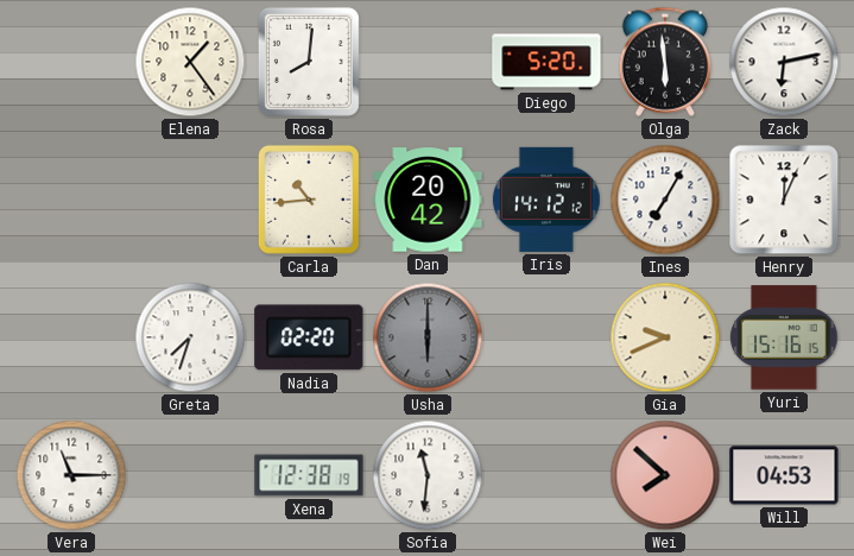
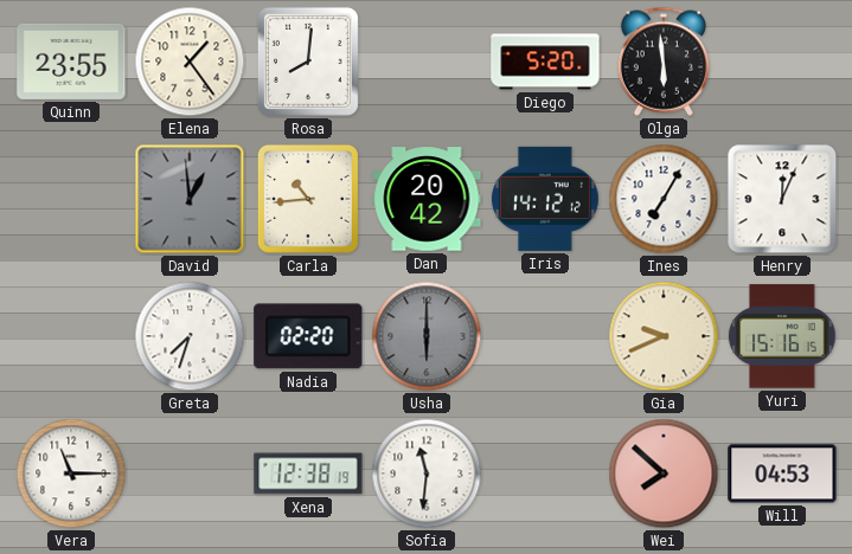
Quinn: none -> 23:55 (71, 62)
Zack: 6:13 -> none (784, 62)
David: none -> 12:59 (190, 199)
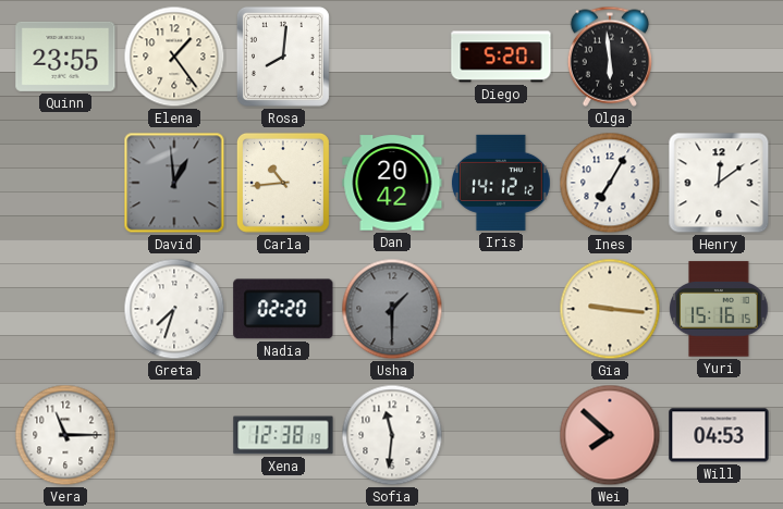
Henry: 12:04 -> 12:09 (719, 183)
Usha: 6:00 -> 1:30 (392, 309)
Gia: 9:41 -> 9:16 (610, 309)
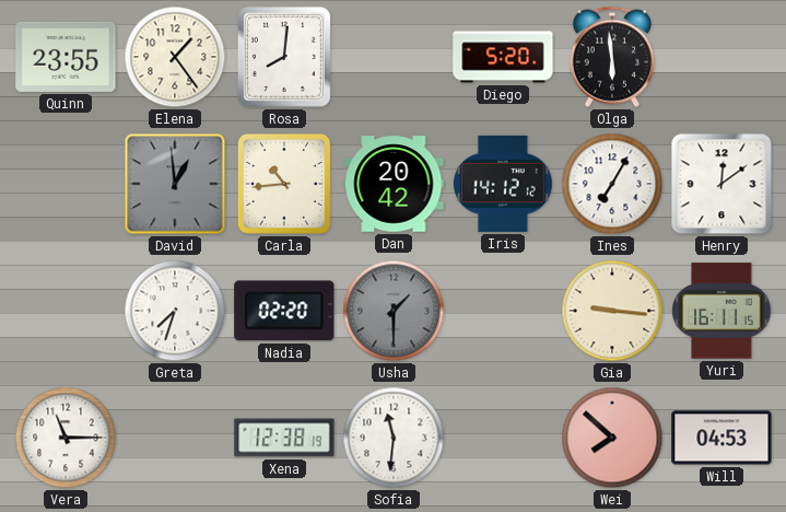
Yuri: 15:16 -> 16:11 (722, 311)
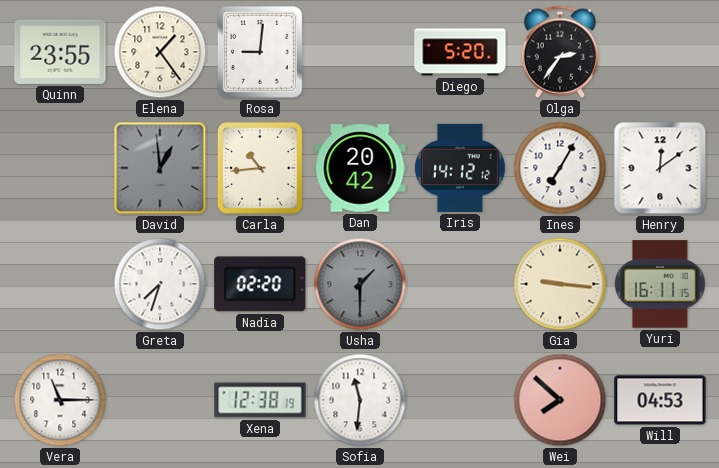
Rosa: 8:01 -> 9:01 (260, 52)
Olga: 5:59 -> 2:36 (559, 52)
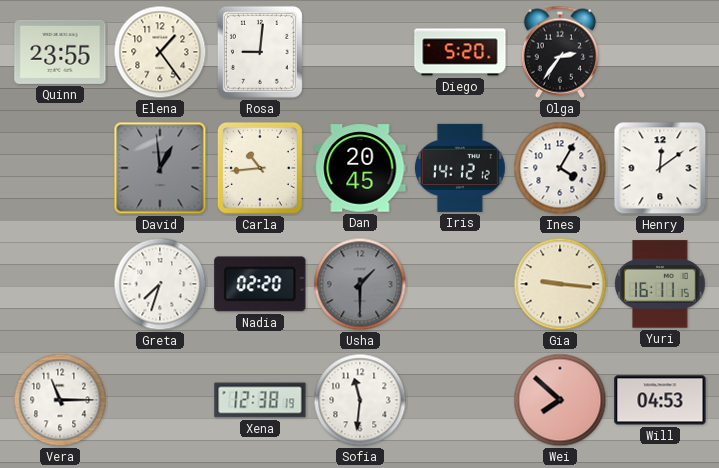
Dan: 20:42 -> 20:45 (360, 168)
Ines: 7:05 -> 4:05 (560, 168)
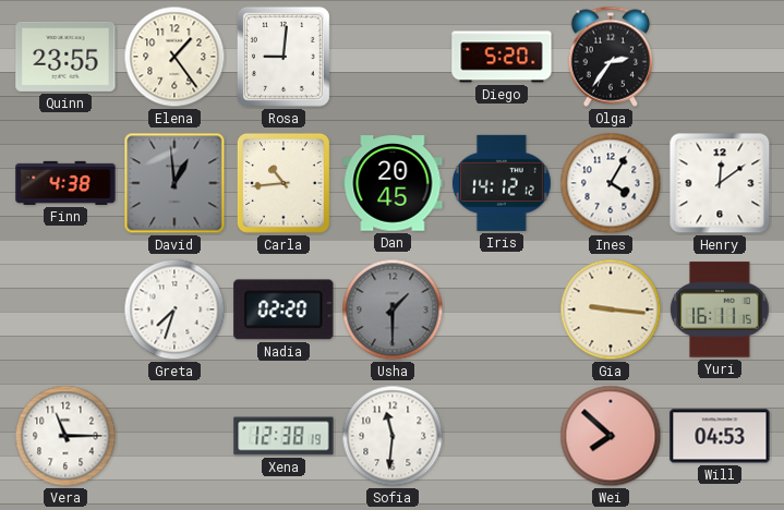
Finn: none -> 4:38 (65, 183)
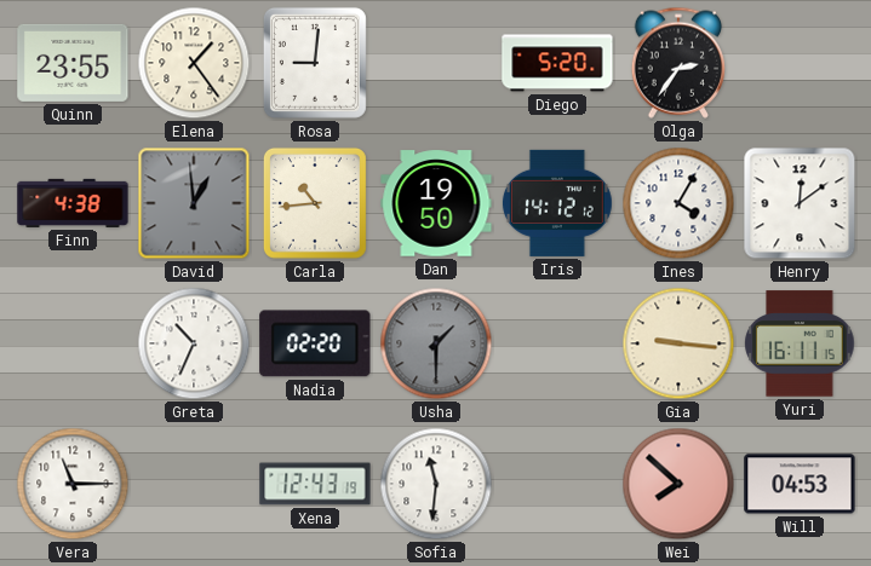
Dan: 20:45 -> 19:50 (436, 203)
Greta: 7:33 -> 10:34 (194, 343)
Xena: 12:38 -> 12:43 (315, 484)
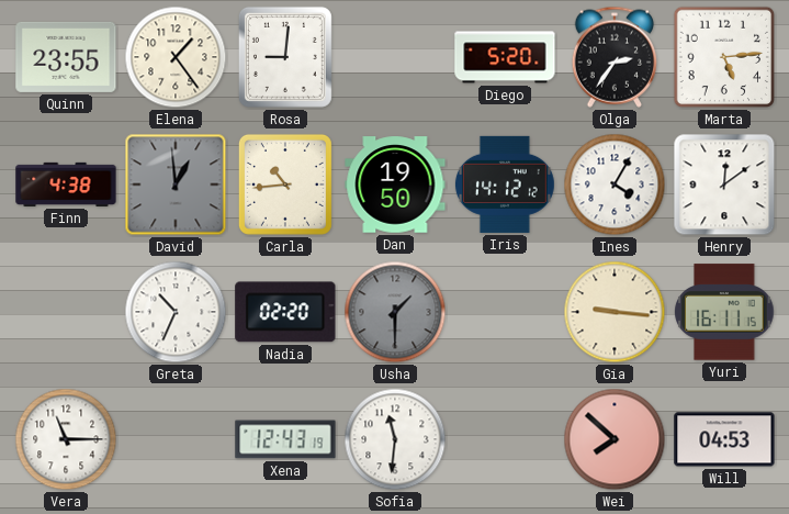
Marta: none -> 5:14 (724, 57)
